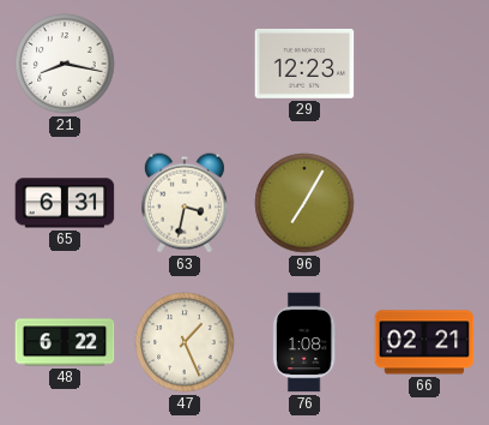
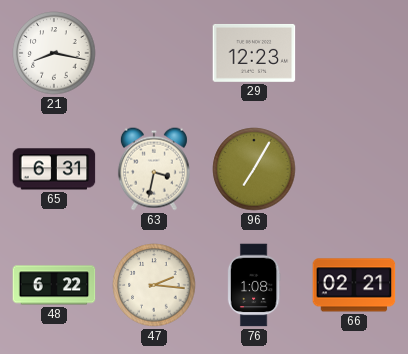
47: 1:26 -> 2:16 (154, 285)
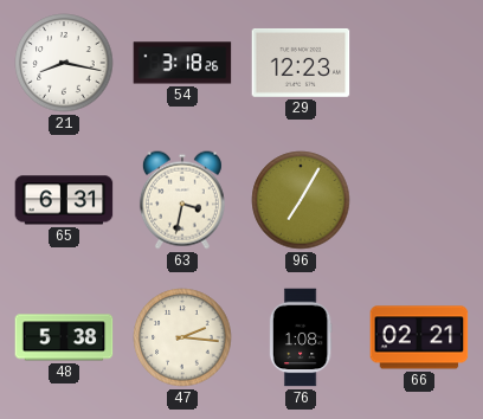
54: none -> 3:18 (182, 63)
48: 6:22 -> 5:38 (64, 337)
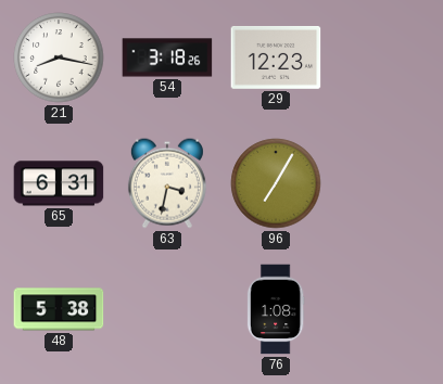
47: 2:16 -> none (182, 337)
66: 02:21 -> none (419, 337)
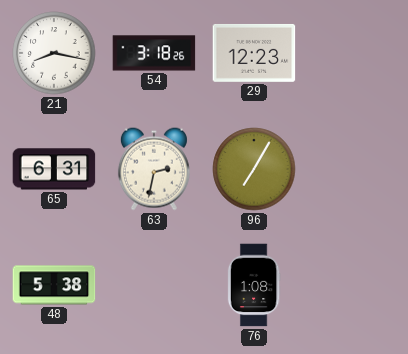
63: 3:32 -> 2:32 (154, 169)
